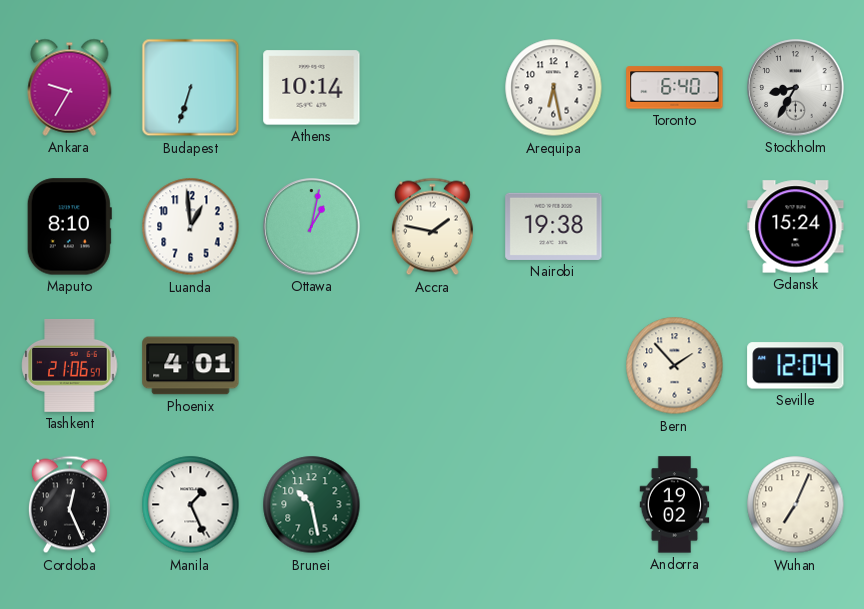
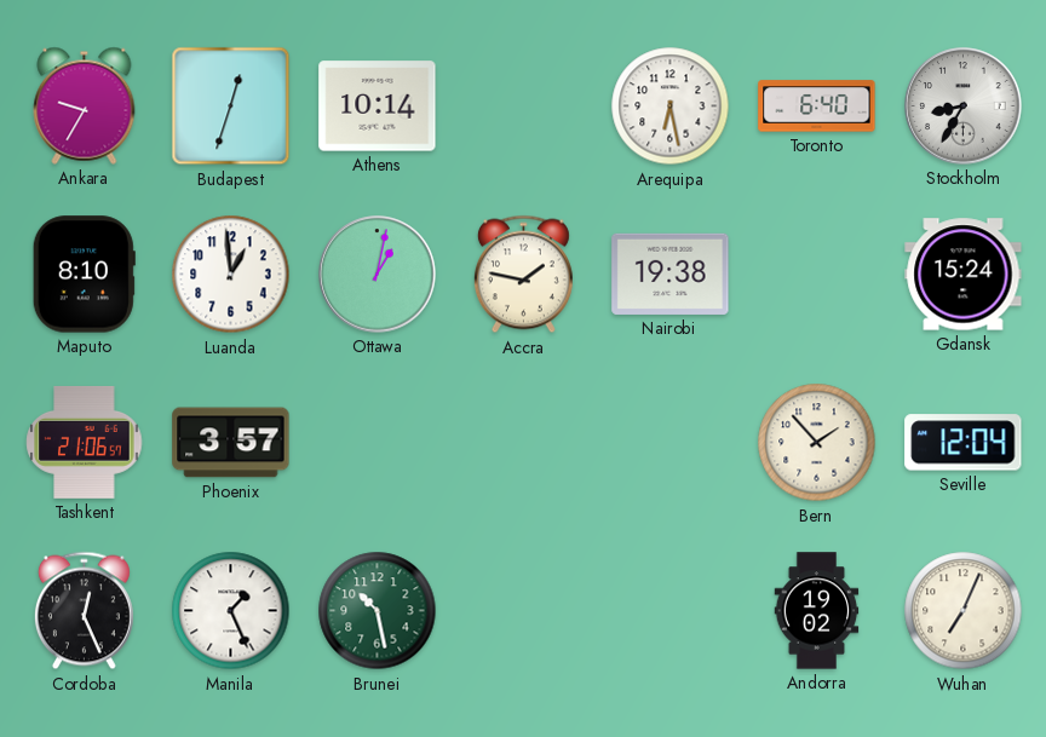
Budapest: 6:33 -> 12:33 (231, 106)
Phoenix: 4:01 -> 3:57 (231, 443)
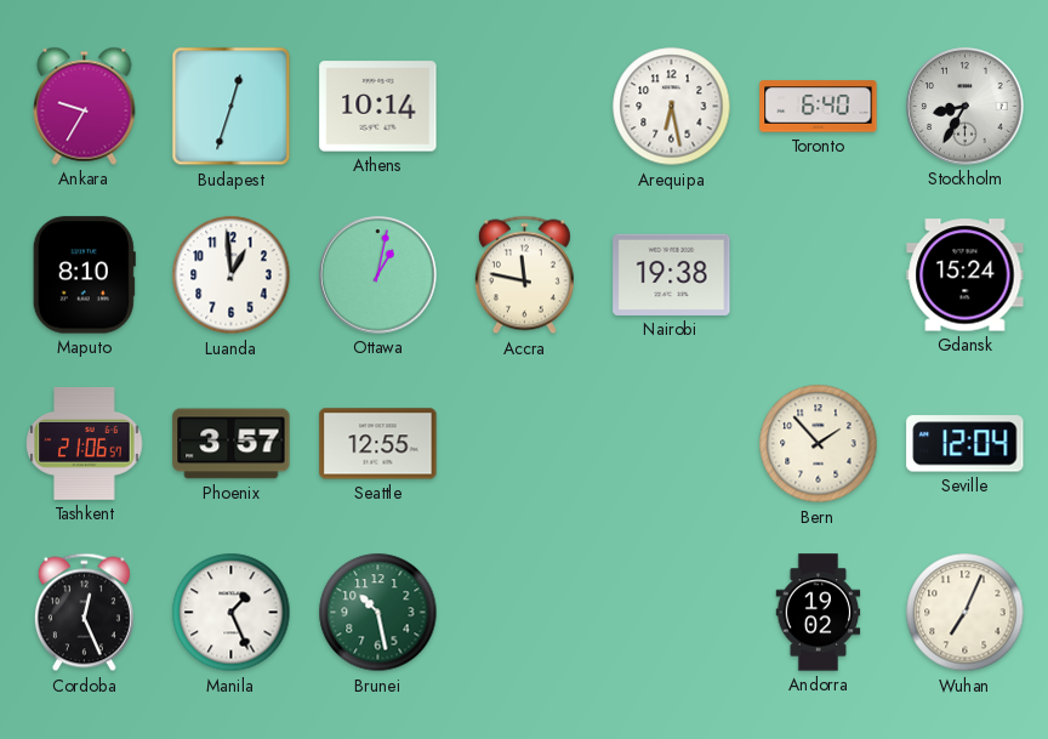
Accra: 1:47 -> 11:47 (524, 275)
Seattle: none -> 12:55 (378, 444)
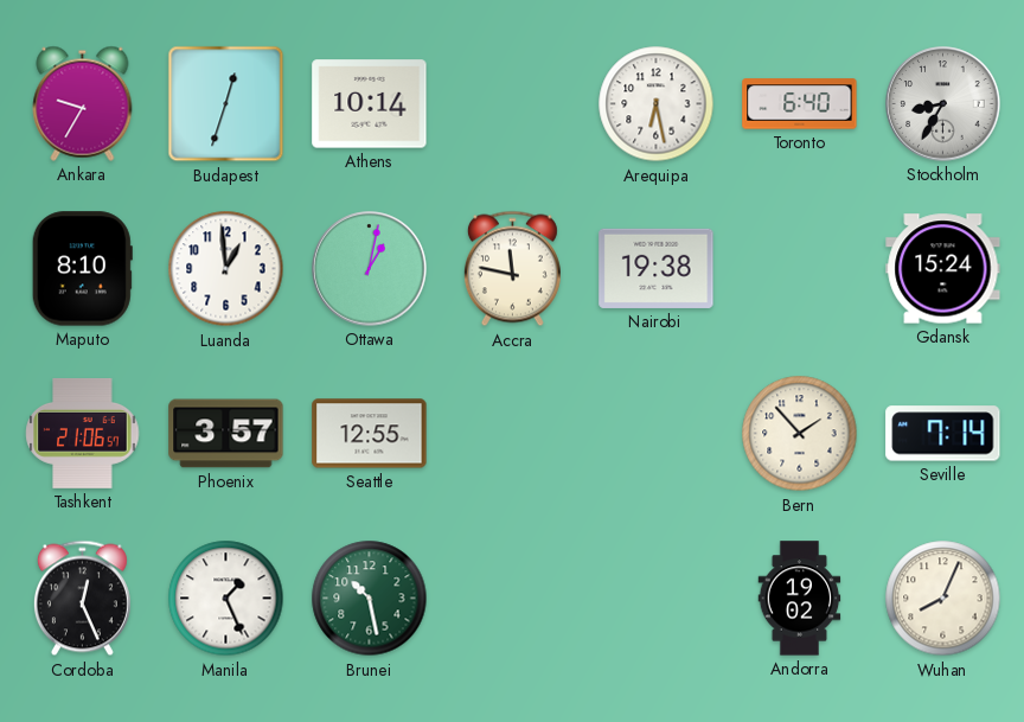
Seville: 12:04 -> 7:14 (943, 434)
Wuhan: 7:04 -> 8:04 (943, 599)
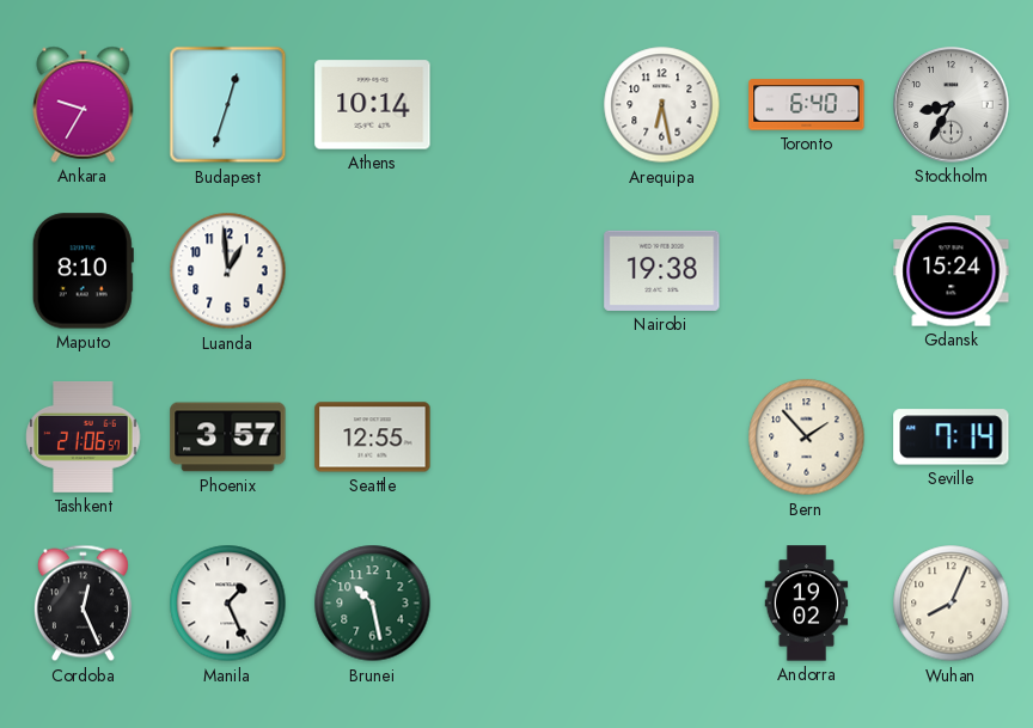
Ottawa: 1:02 -> none (370, 269)
Accra: 11:47 -> none (512, 269)
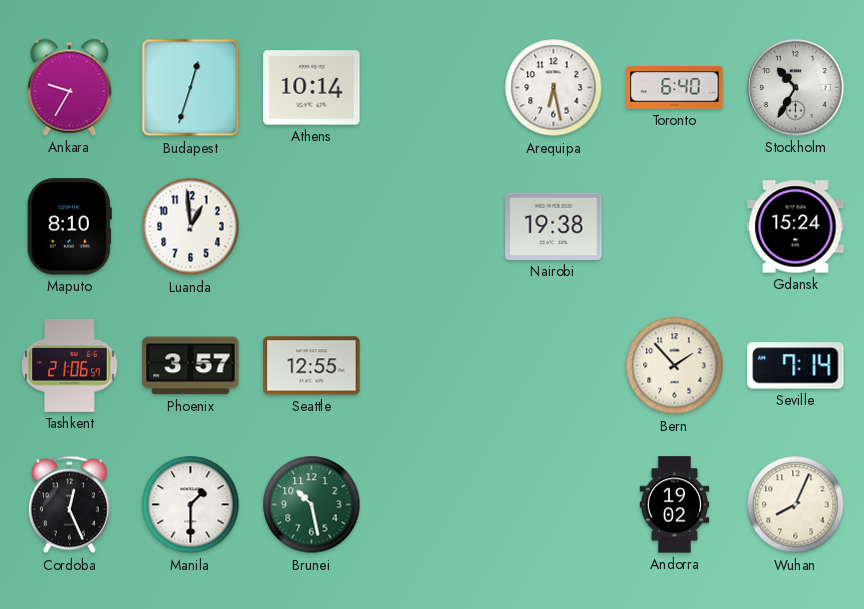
Stockholm: 8:35 -> 10:35 (796, 88)
Manila: 1:26 -> 1:30 (191, 505)
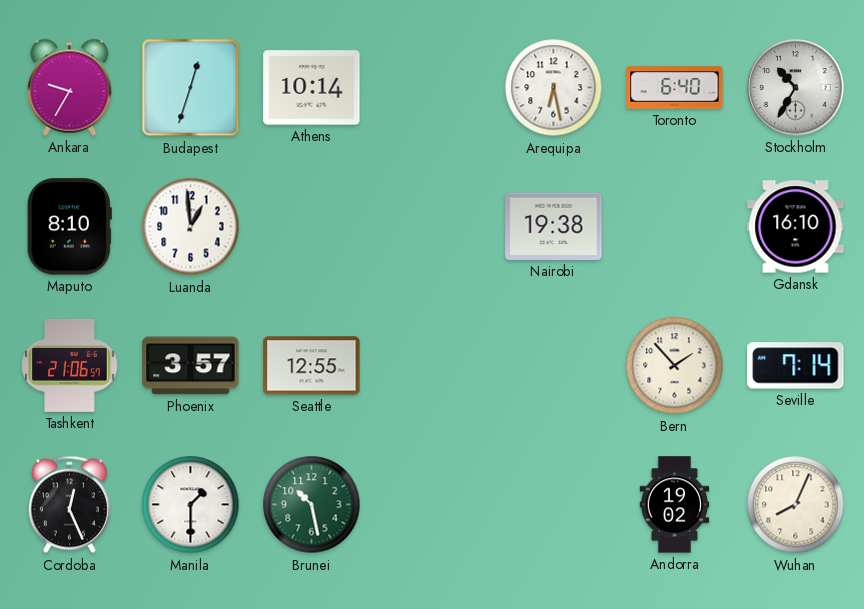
Gdansk: 15:24 -> 16:10 (796, 227)
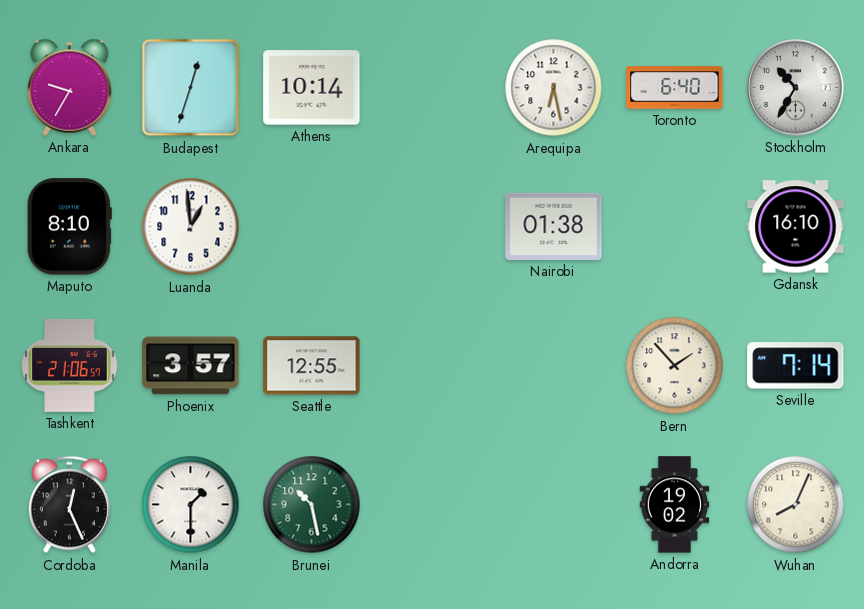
Nairobi: 19:38 -> 01:38 (554, 226)
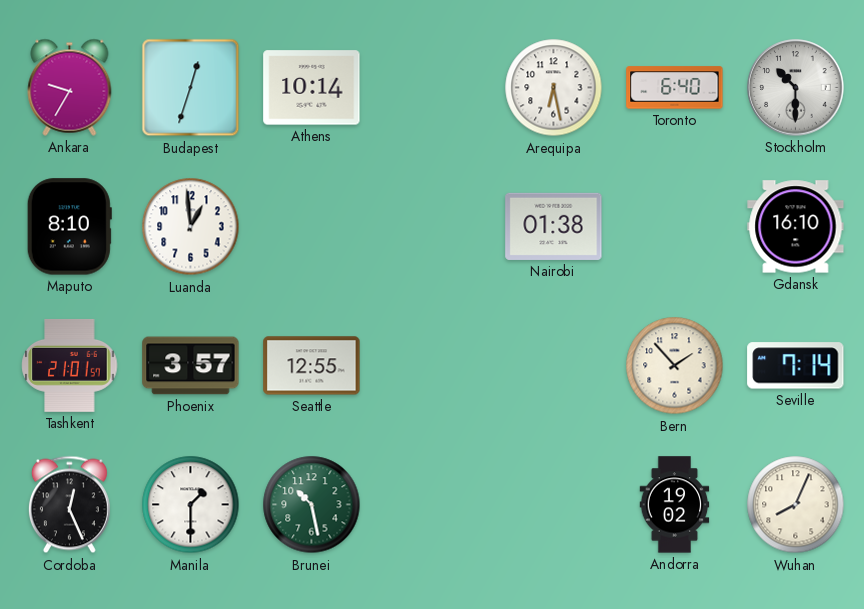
Stockholm: 10:35 -> 10:30 (796, 88)
Tashkent: 21:06 -> 21:01 (70, 366)
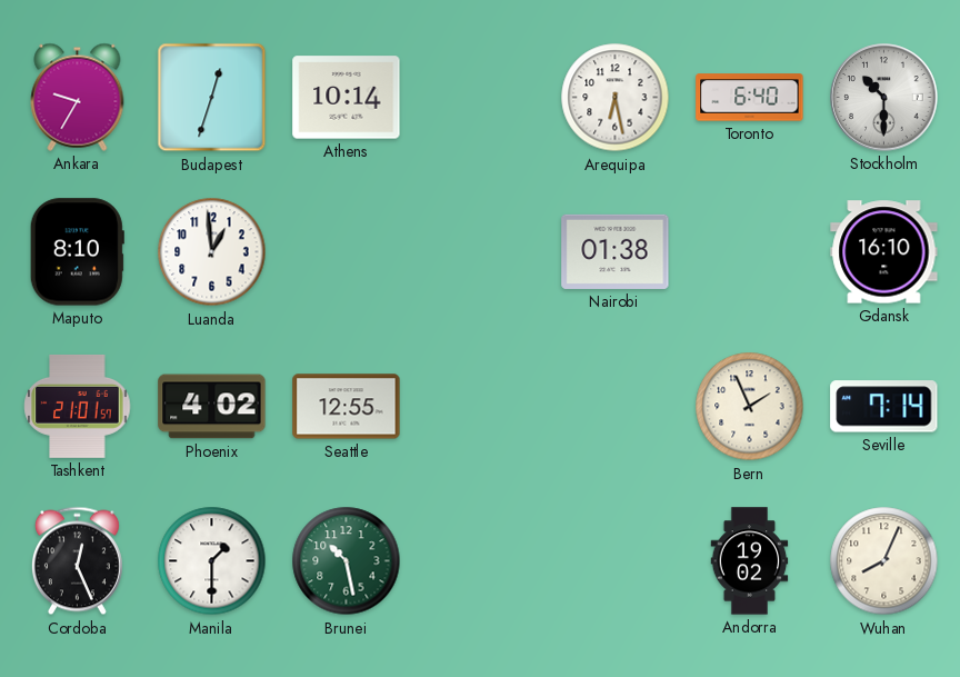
Phoenix: 3:57 -> 4:02 (212, 407)
Bern: 1:53 -> 1:56 (750, 407)
